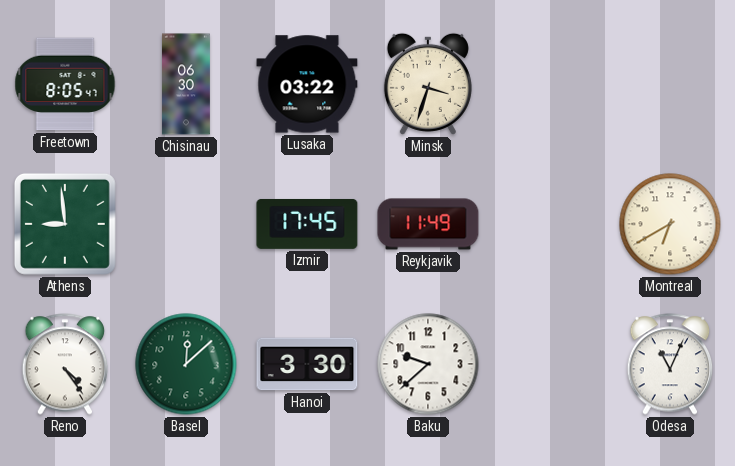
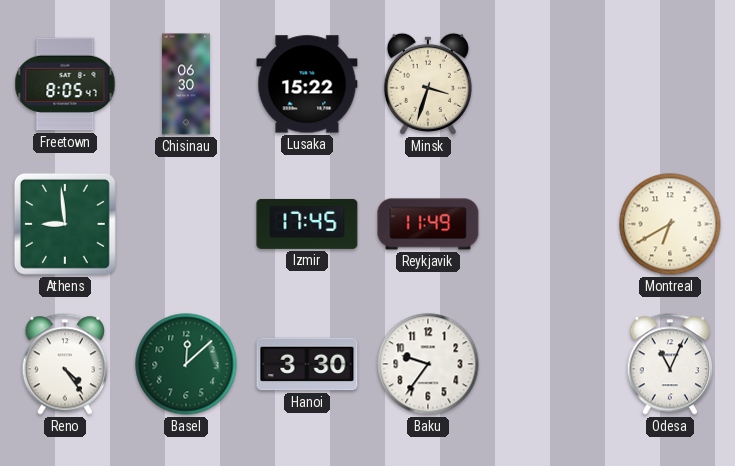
Lusaka: 03:22 -> 15:22 (307, 84)
Baku: 9:38 -> 9:36 (428, 364)
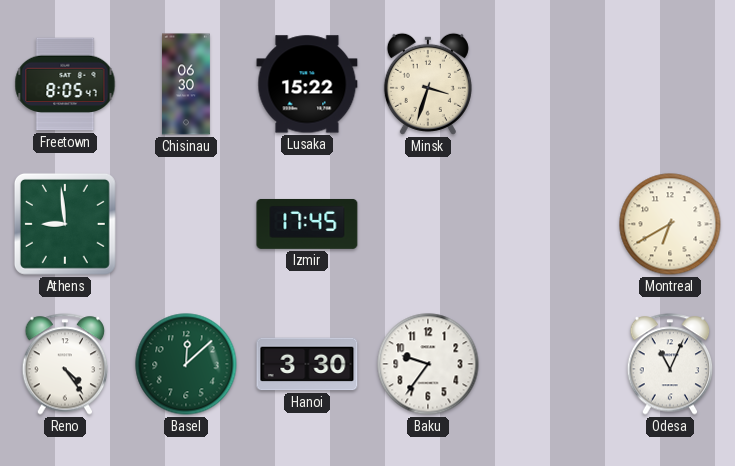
Reykjavik: 11:49 -> none (428, 224)
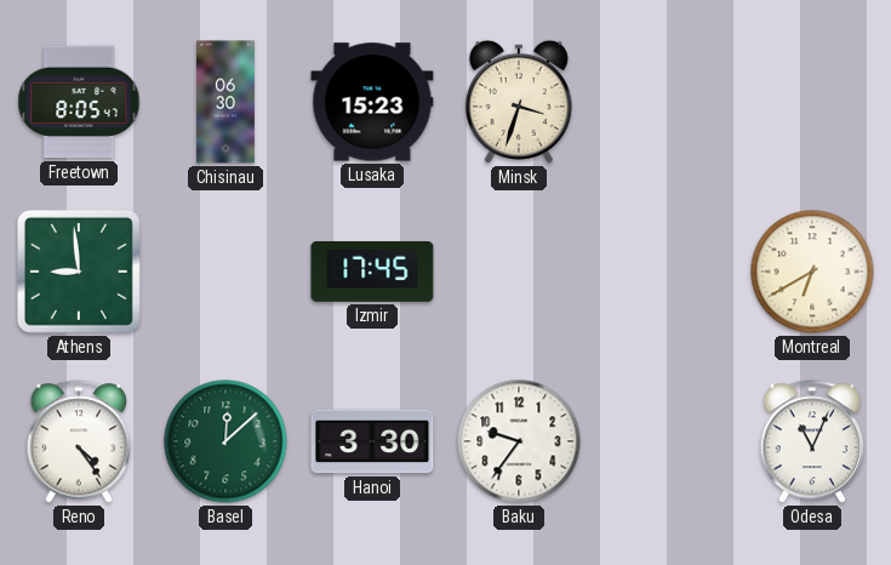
Lusaka: 15:22 -> 15:23 (372, 102)
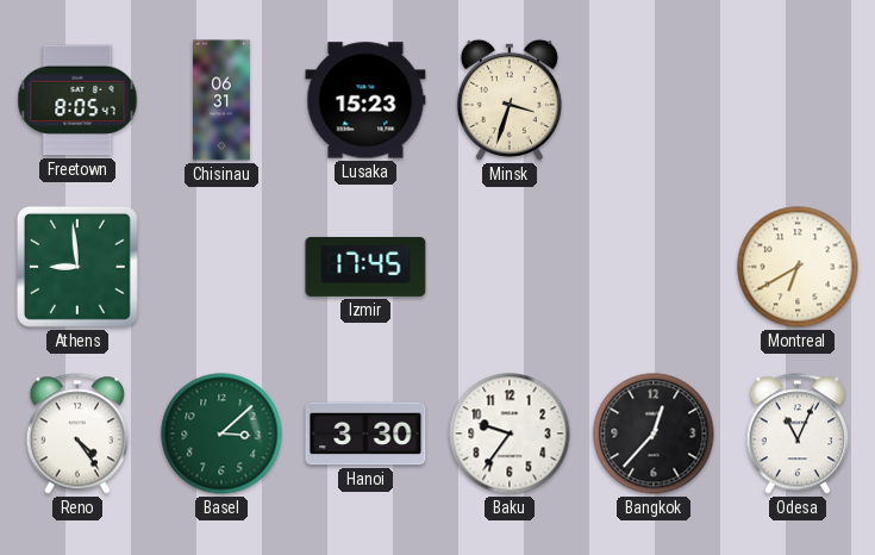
Chisinau: 06:30 -> 06:31 (221, 100)
Basel: 12:08 -> 3:08 (221, 434)
Bangkok: none -> 12:37 (654, 434)
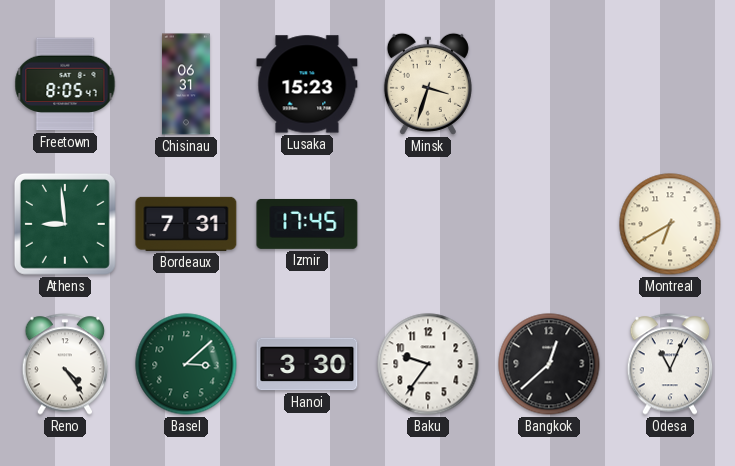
Bordeaux: none -> 7:31 (186, 224)
Bangkok: 12:37 -> 12:38 (549, 364)
